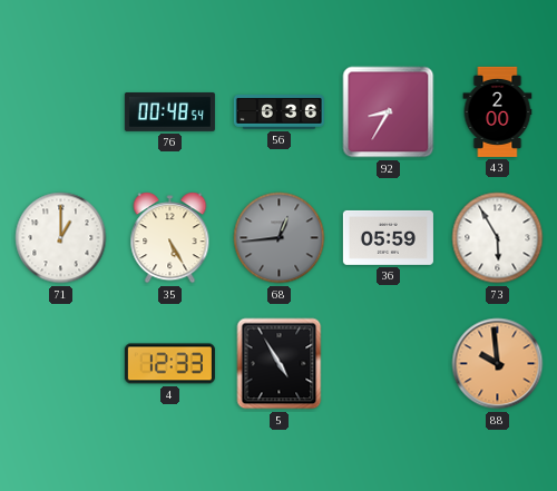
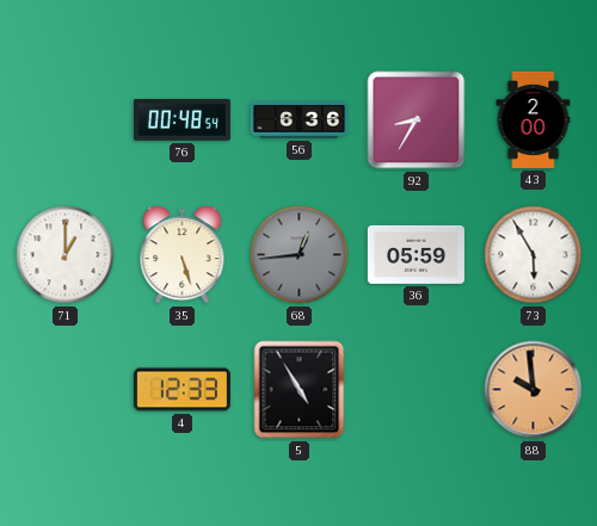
35: 5:25 -> 5:27 (183, 255)
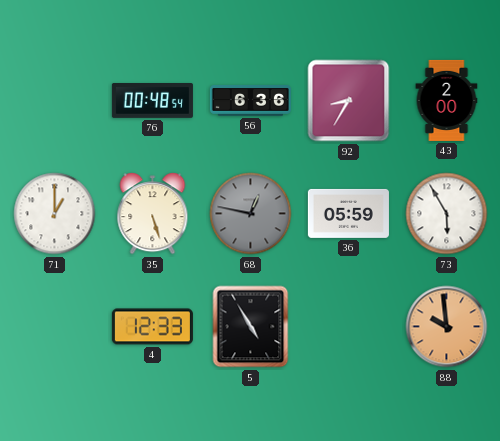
68: 12:44 -> 12:47 (251, 214)
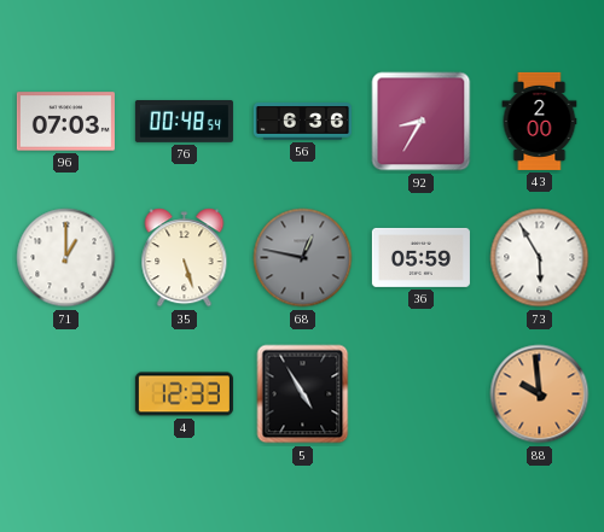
96: none -> 07:03 (65, 122)
